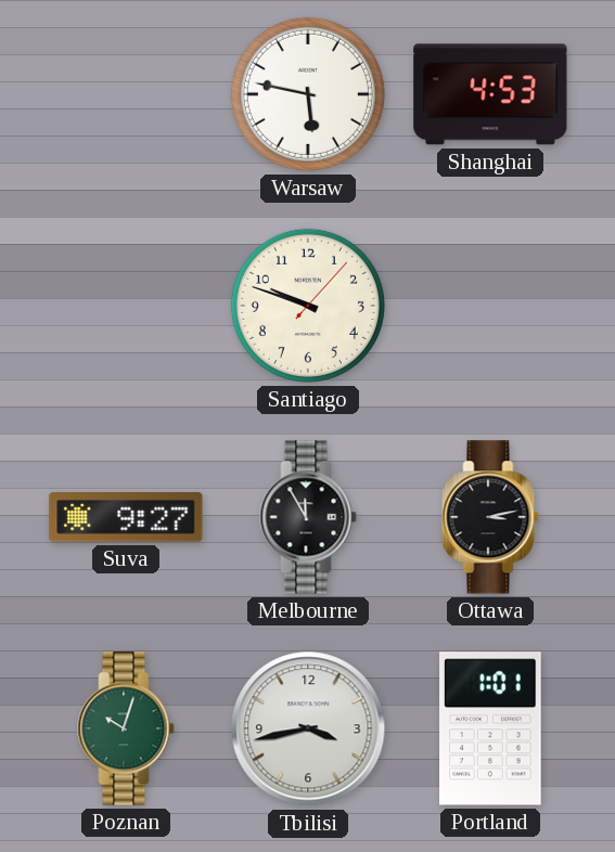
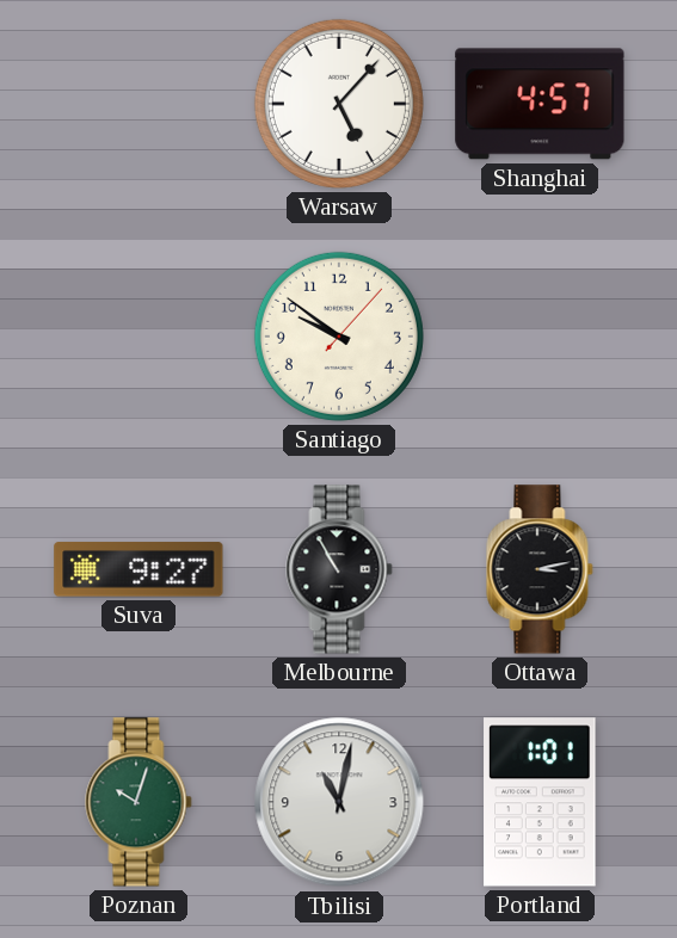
Warsaw: 5:47 -> 5:07 (339, 104)
Shanghai: 4:53 -> 4:57 (540, 104)
Santiago: 9:48 -> 9:51 (339, 337)
Melbourne: 11:55 -> 10:55 (339, 569)
Tbilisi: 3:43 -> 11:02 (339, 802)
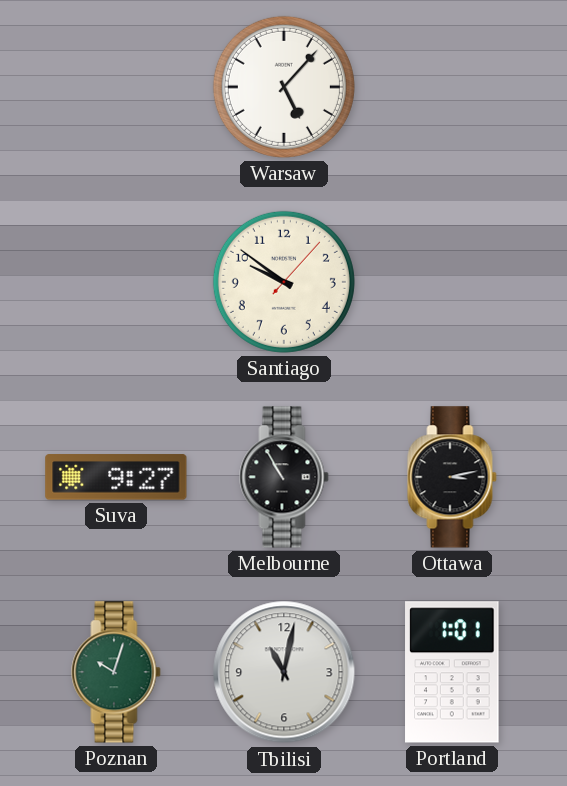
Shanghai: 4:57 -> none (540, 104)
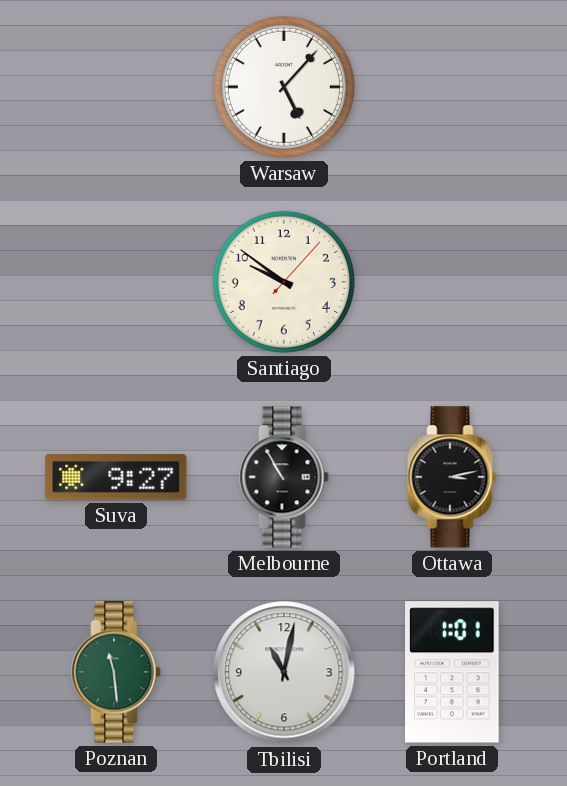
Poznan: 10:03 -> 11:29 (116, 672)
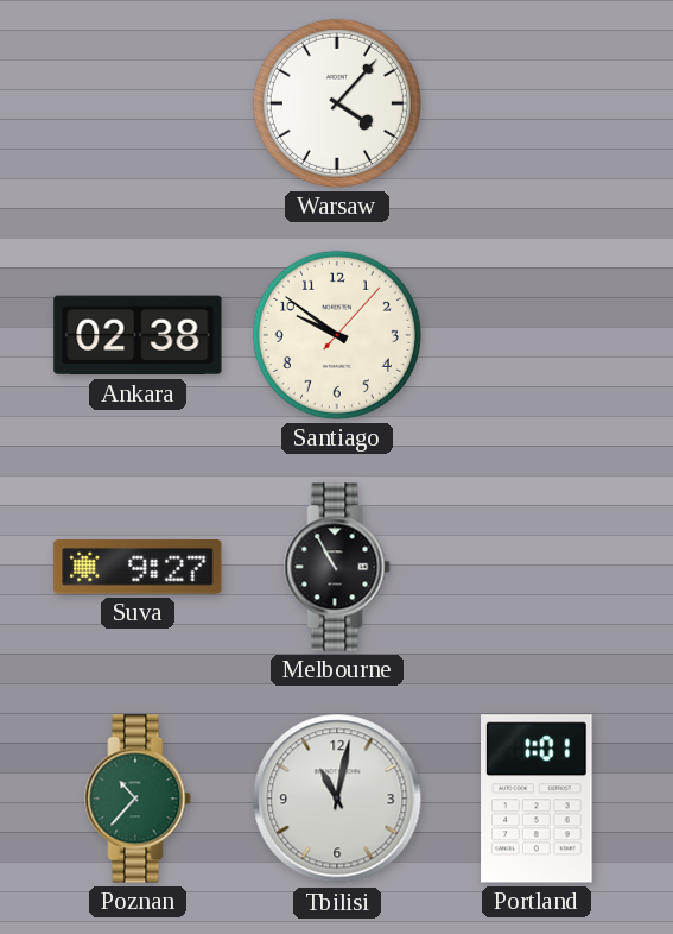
Warsaw: 5:07 -> 4:07 (337, 103)
Ankara: none -> 02:38 (138, 335)
Ottawa: 3:13 -> none (452, 477)
Poznan: 11:29 -> 10:37 (138, 799)
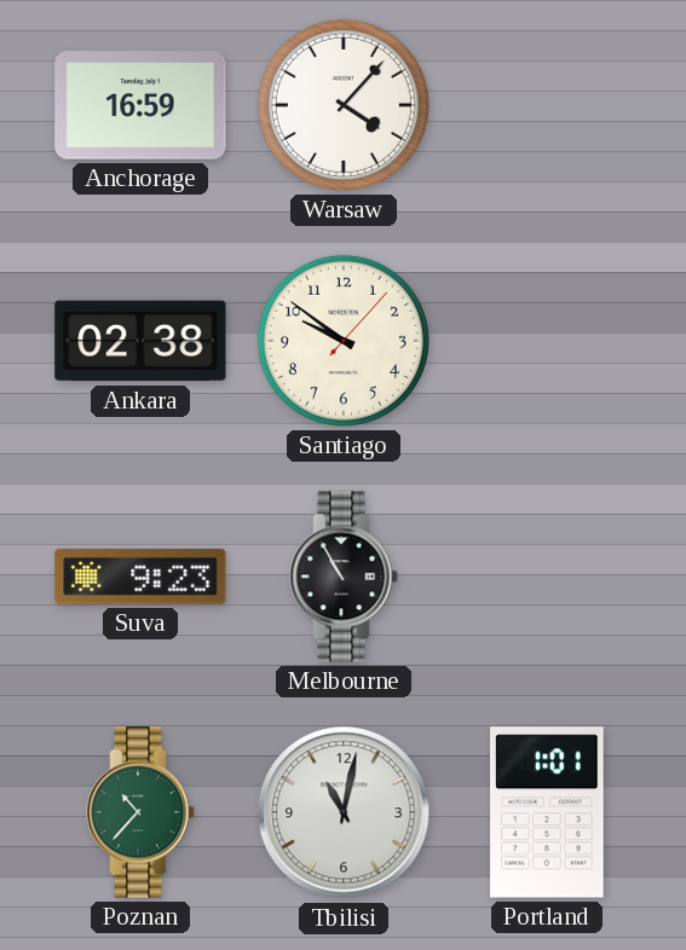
Anchorage: none -> 16:59 (140, 105)
Suva: 9:27 -> 9:23 (140, 577)
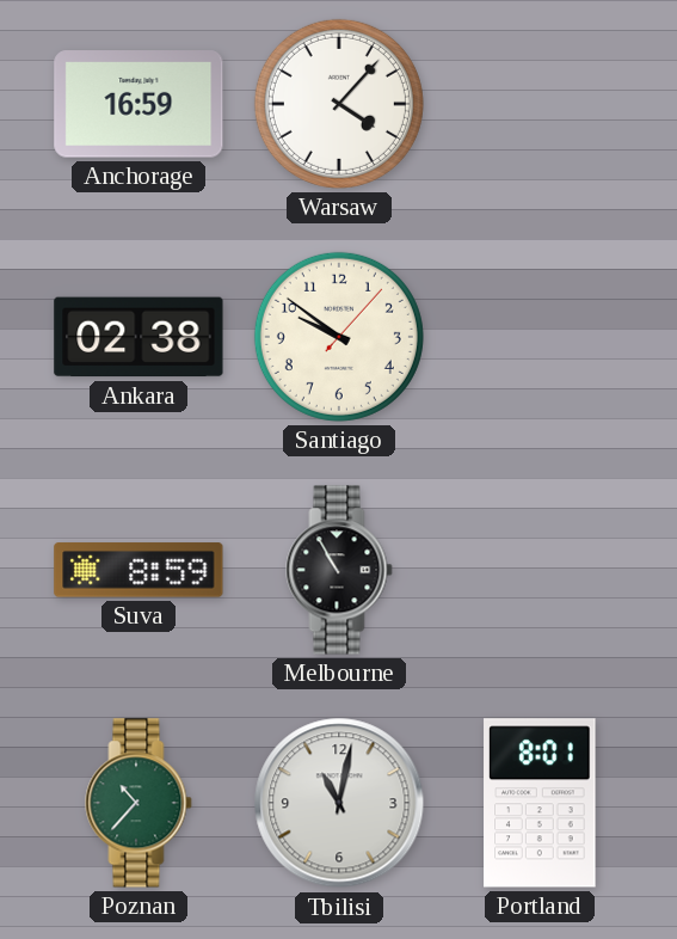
Suva: 9:23 -> 8:59 (139, 570)
Portland: 1:01 -> 8:01 (540, 803)
